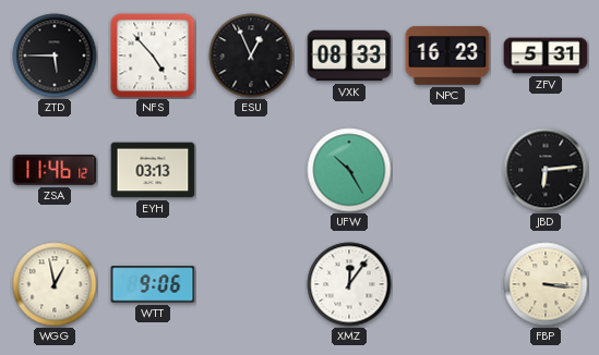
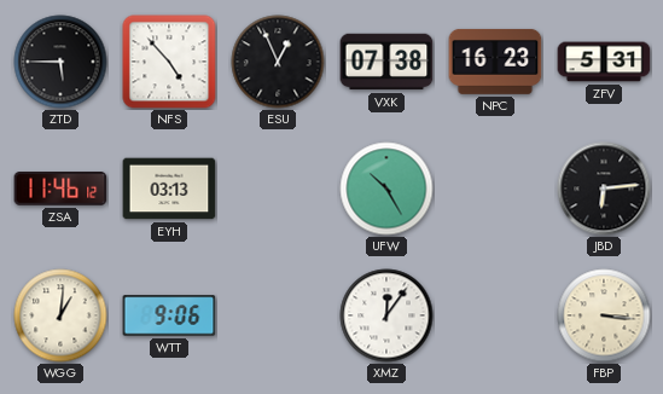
VXK: 08:33 -> 07:38 (386, 62)
WGG: 12:58 -> 1:01 (60, 315)
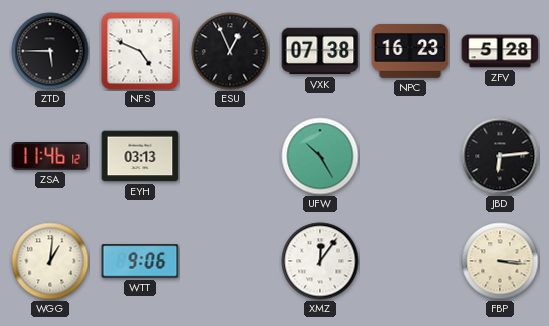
NFS: 4:53 -> 4:49 (140, 51)
ZFV: 5:31 -> 5:28 (500, 51)
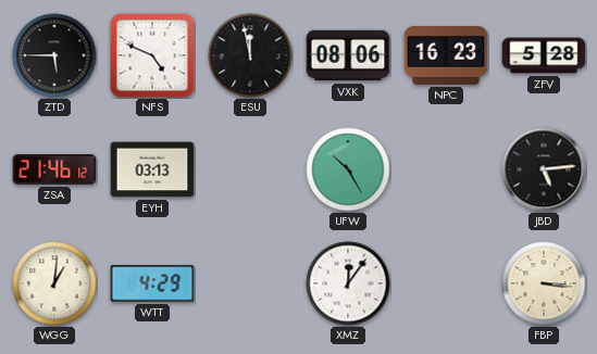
ESU: 12:56 -> 11:58 (250, 55)
VXK: 07:38 -> 08:06 (348, 55)
ZSA: 11:46 -> 21:46 (54, 170)
JBD: 6:14 -> 5:14 (544, 169)
WTT: 9:06 -> 4:29 (152, 283)
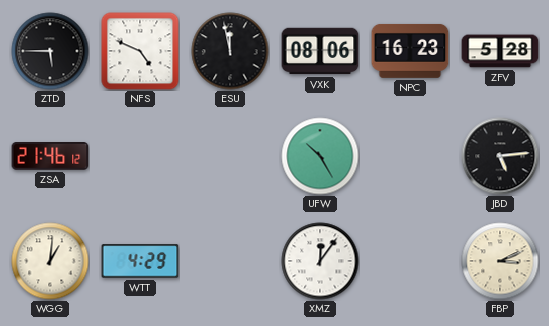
EYH: 03:13 -> none (152, 169)
FBP: 3:16 -> 3:11 (500, 261)
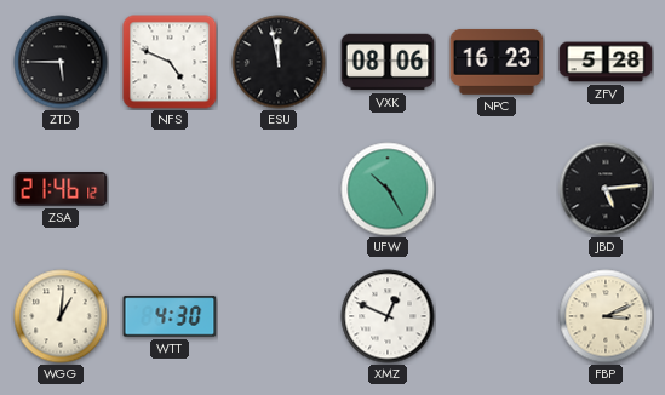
WTT: 4:29 -> 4:30 (170, 316)
XMZ: 12:06 -> 12:49 (388, 316)
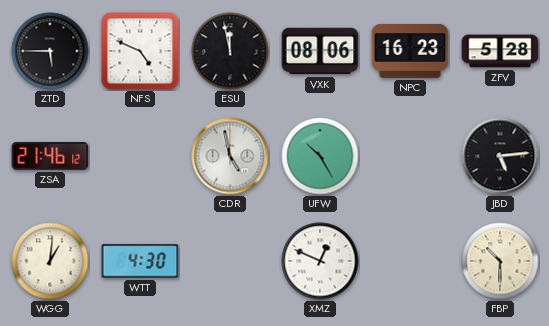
CDR: none -> 4:58 (230, 156)
FBP: 3:11 -> 10:30 (500, 261)
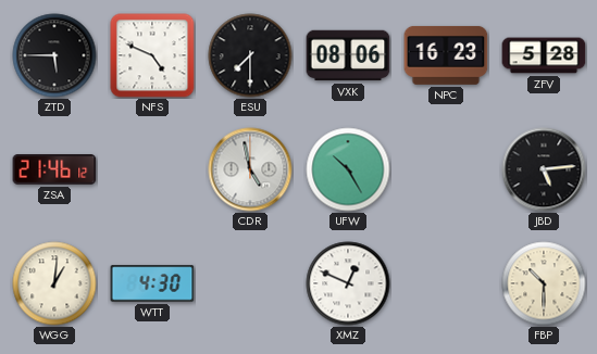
ESU: 11:58 -> 7:30 (250, 55)
